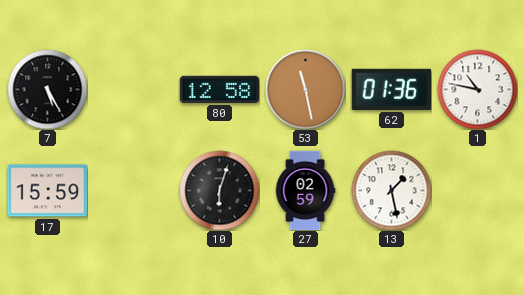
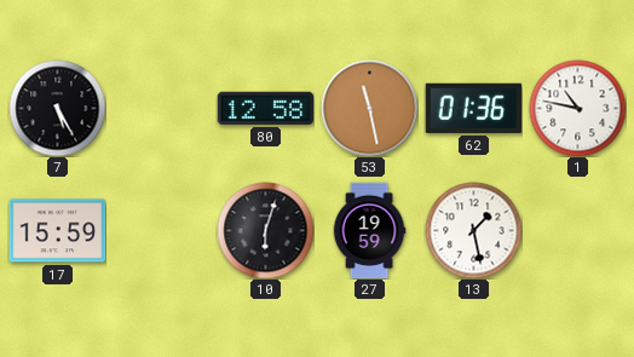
27: 02:59 -> 19:59 (369, 230)
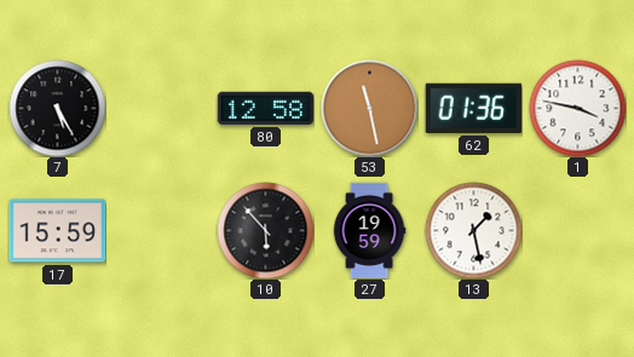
1: 10:47 -> 3:47 (577, 108)
10: 6:03 -> 5:53 (265, 230)
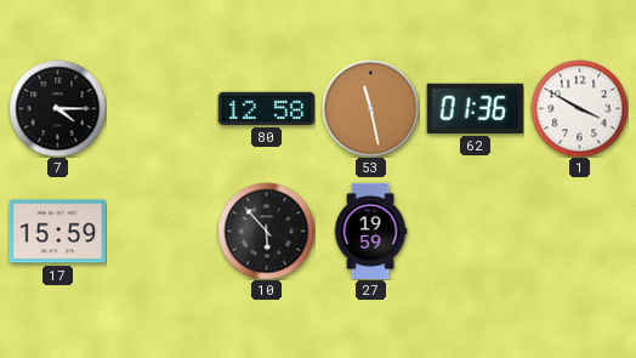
7: 5:25 -> 4:15 (57, 108)
1: 3:47 -> 3:50 (579, 108)
13: 1:28 -> none (473, 230)
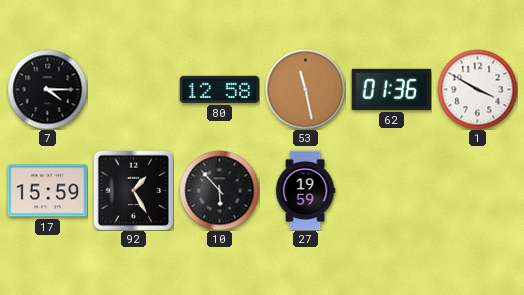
92: none -> 1:25 (133, 190)
